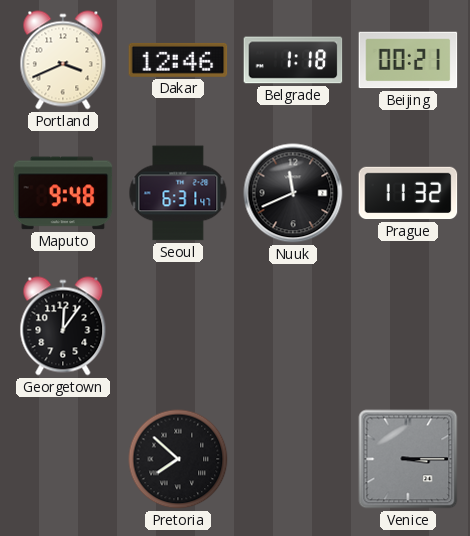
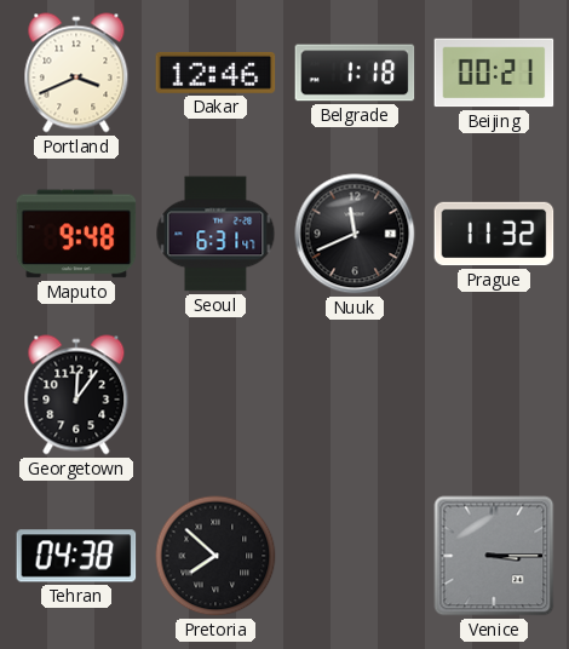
Tehran: none -> 04:38 (76, 556)
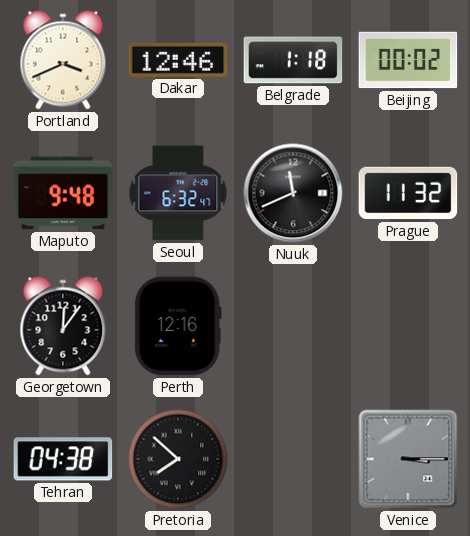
Beijing: 00:21 -> 00:02 (408, 60)
Seoul: 6:31 -> 6:32 (178, 193)
Perth: none -> 12:16 (178, 326)
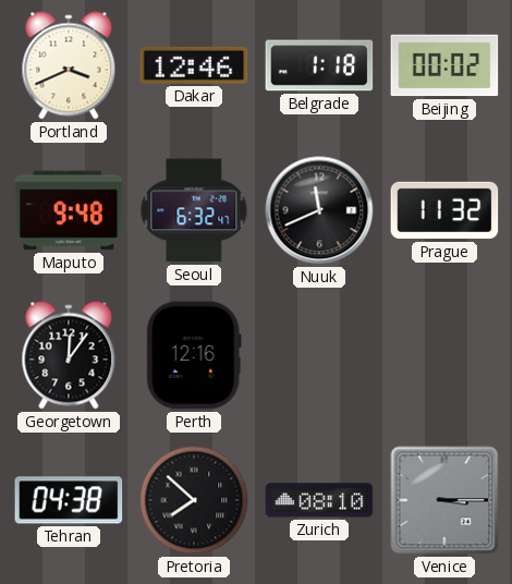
Zurich: none -> 08:10 (319, 500)
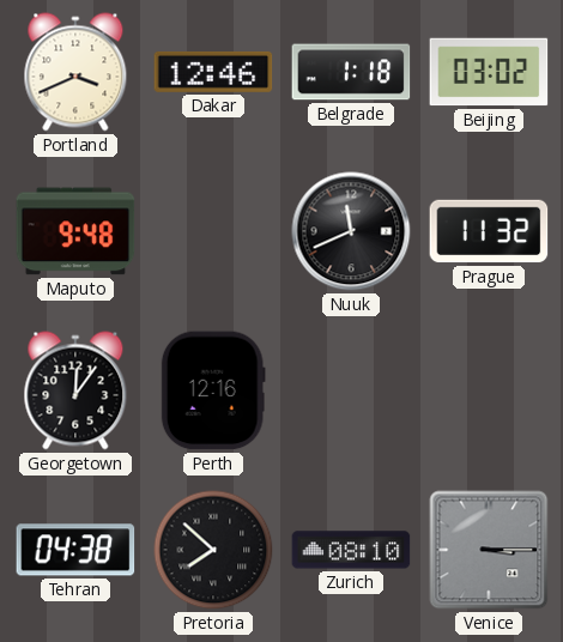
Beijing: 00:02 -> 03:02 (489, 72)
Seoul: 6:32 -> none (194, 210)
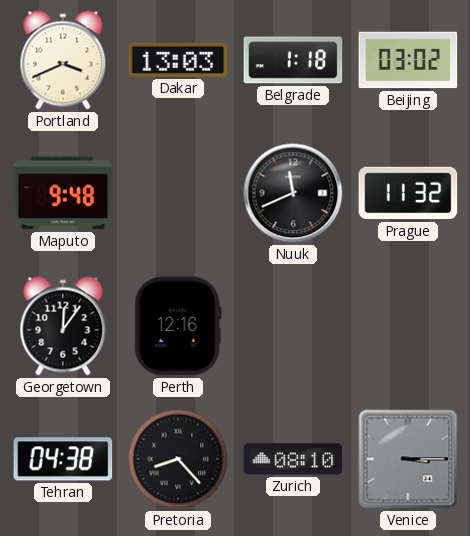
Dakar: 12:46 -> 13:03 (178, 60)
Pretoria: 7:52 -> 8:23 (178, 459)
